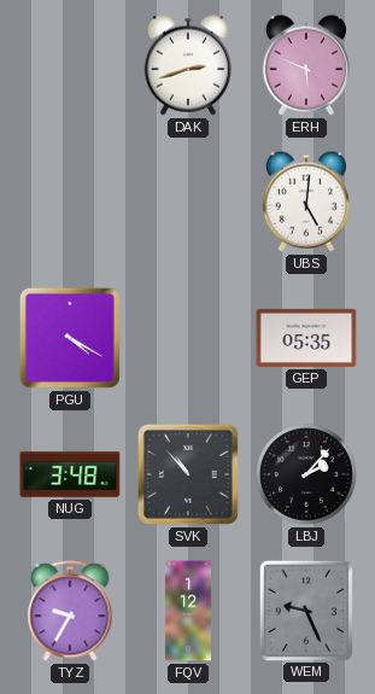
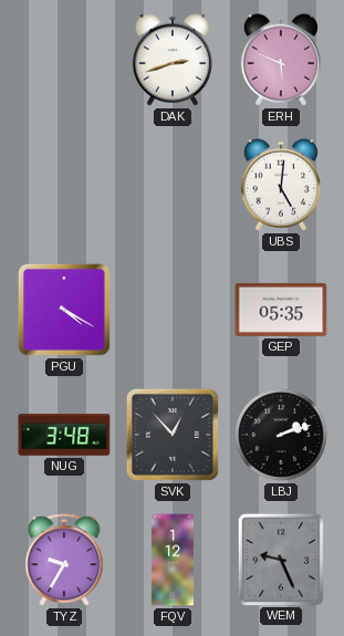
SVK: 10:53 -> 12:53 (173, 435)
LBJ: 2:07 -> 2:12 (282, 436)
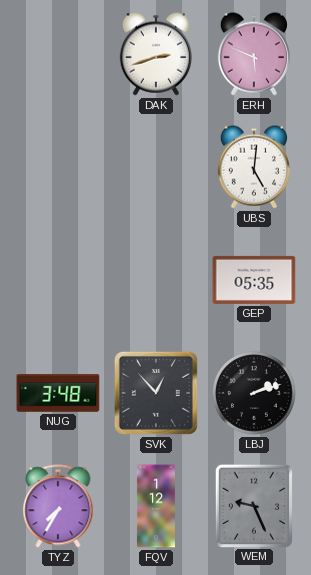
PGU: 4:20 -> none (64, 310)
TYZ: 9:35 -> 7:35 (58, 506)
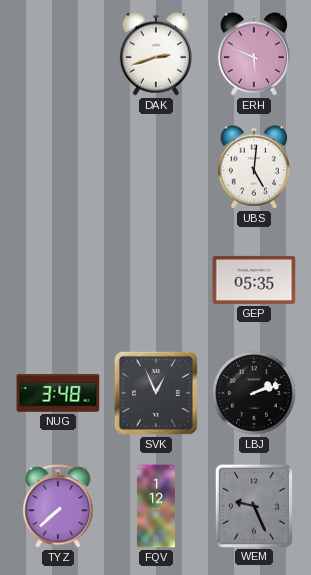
SVK: 12:53 -> 12:56 (156, 393)
TYZ: 7:35 -> 7:38 (58, 506)
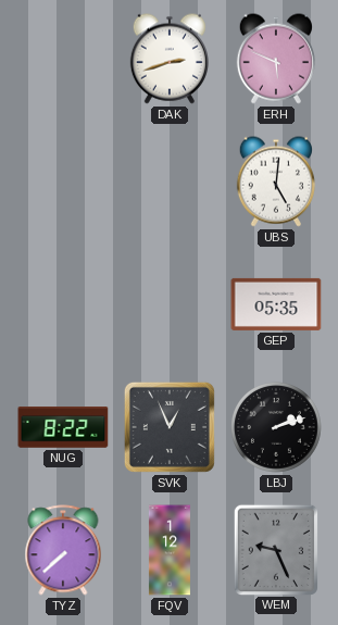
NUG: 3:48 -> 8:22 (63, 427)
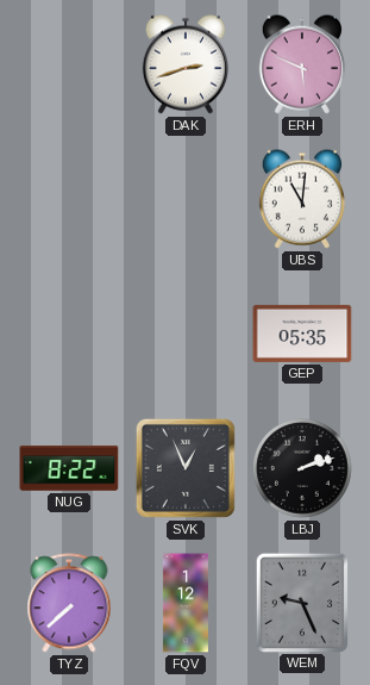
UBS: 5:01 -> 11:01 (302, 199)
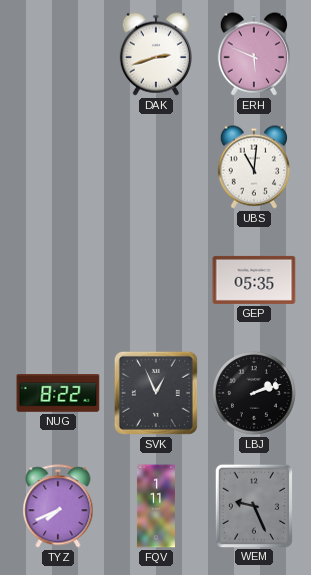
TYZ: 7:38 -> 7:41 (58, 506)
FQV: 1:12 -> 1:11 (156, 506)
